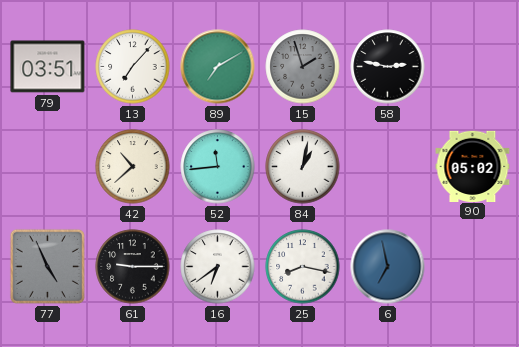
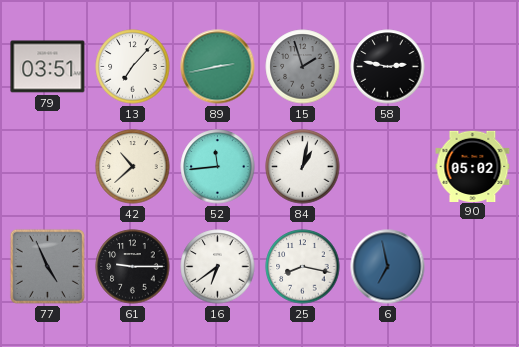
89: 7:10 -> 2:43 (218, 67)
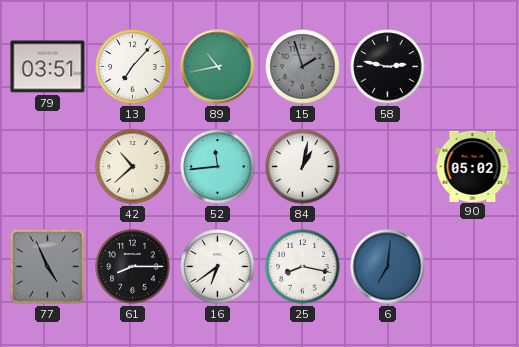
89: 2:43 -> 10:43 (218, 67)
61: 9:15 -> 8:15 (133, 267)
6: 6:58 -> 7:01 (388, 267)
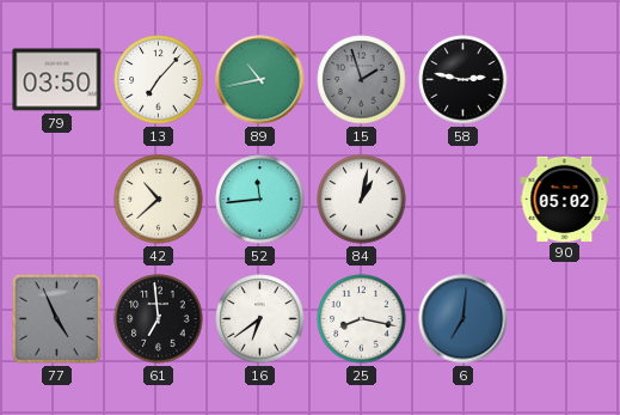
79: 03:51 -> 03:50 (57, 80)
61: 8:15 -> 6:59 (159, 319)
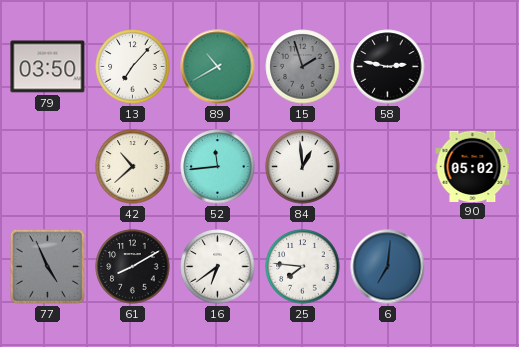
89: 10:43 -> 10:40 (218, 67)
84: 1:02 -> 12:59 (303, 167)
61: 6:59 -> 8:10 (133, 267)
25: 8:17 -> 7:46 (303, 267)
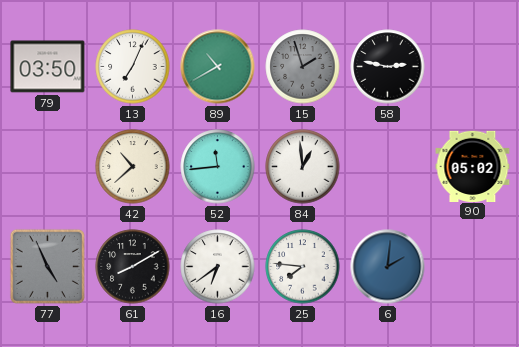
13: 7:07 -> 7:04 (133, 67)
6: 7:01 -> 2:01 (388, 267)
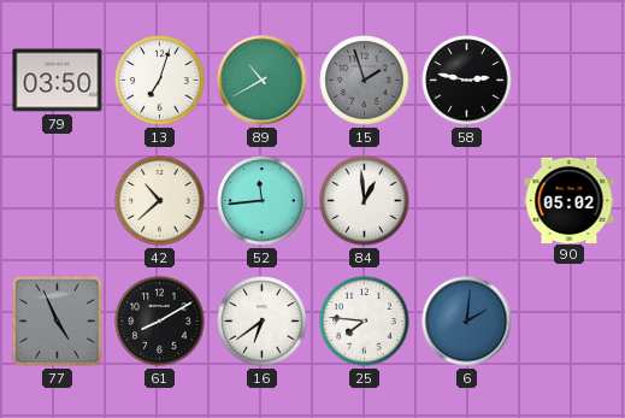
13: 7:04 -> 7:03 (160, 81)
